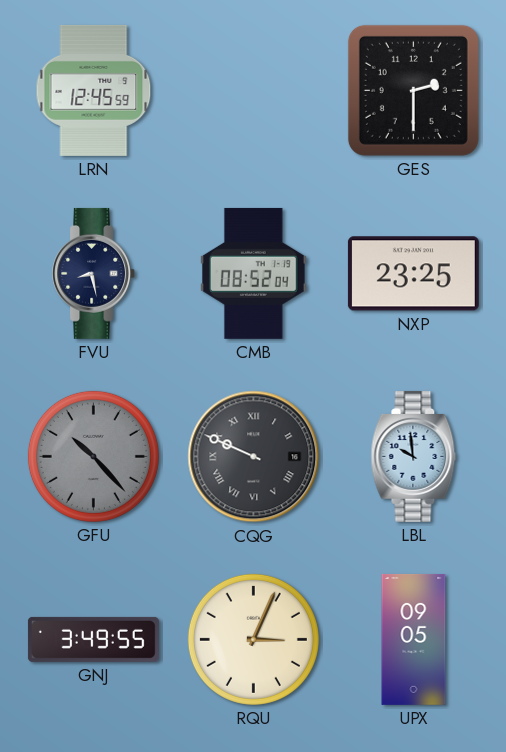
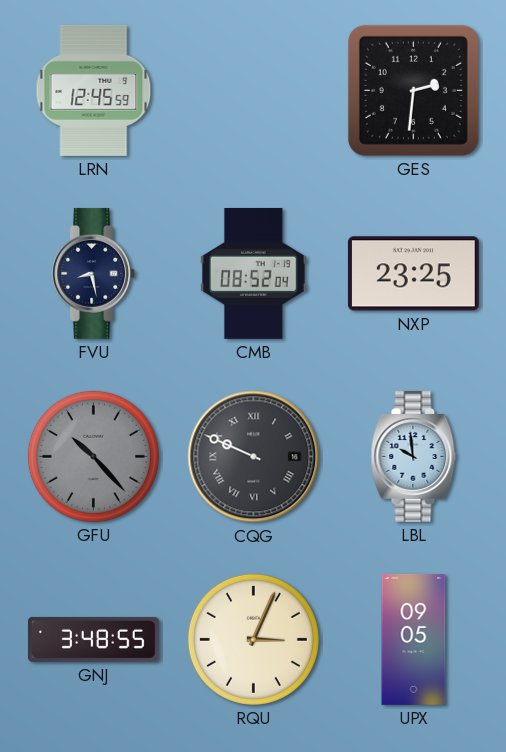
GES: 2:30 -> 2:31 (413, 90)
GNJ: 3:49 -> 3:48 (93, 639)
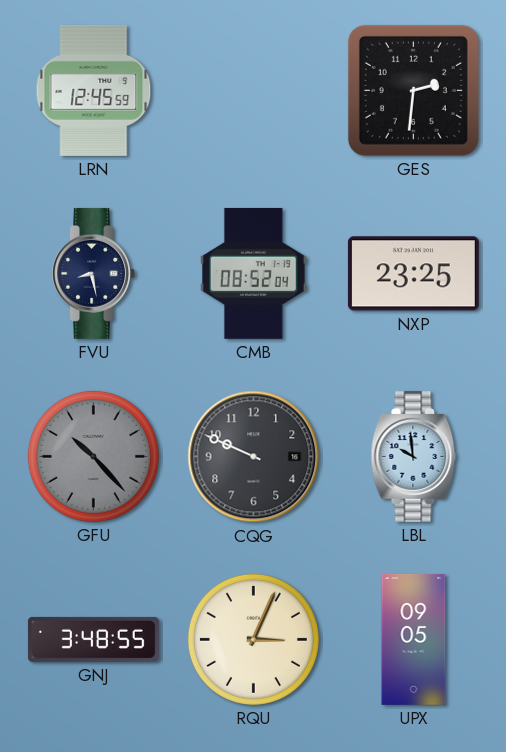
CQG numerals: Roman -> Arabic (254, 457)
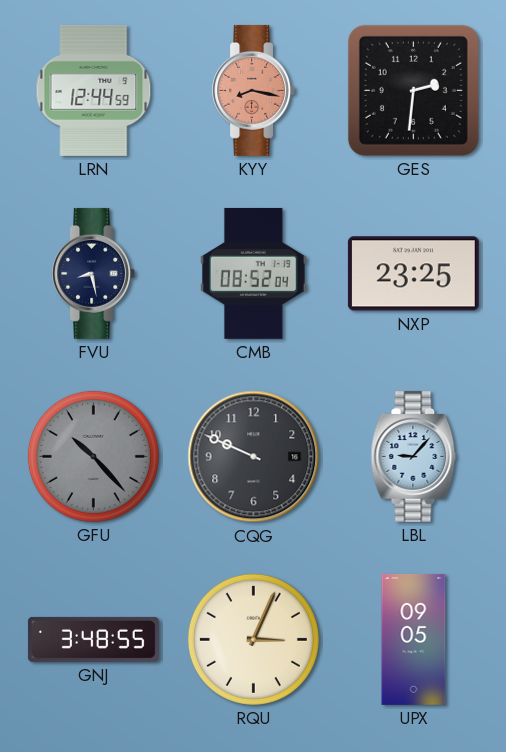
LRN: 12:45 -> 12:44 (94, 90)
KYY: none -> 8:17 (254, 90)
LBL: 9:59 -> 9:07 (414, 456)
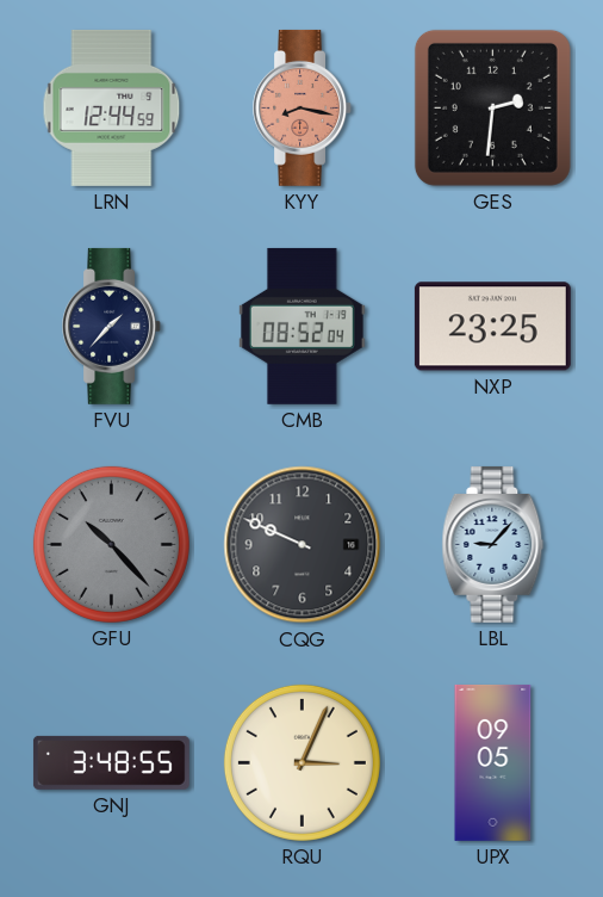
FVU: 8:28 -> 1:37 (112, 326)
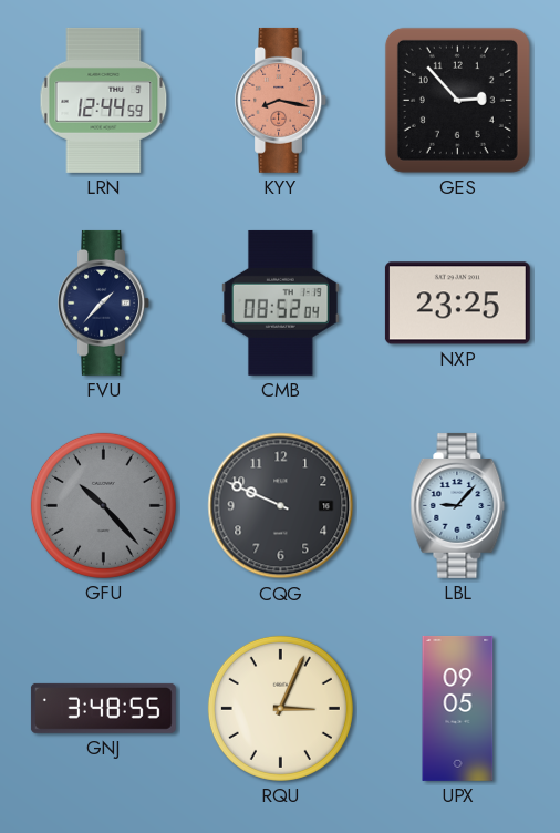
GES: 2:31 -> 2:53 (457, 100)
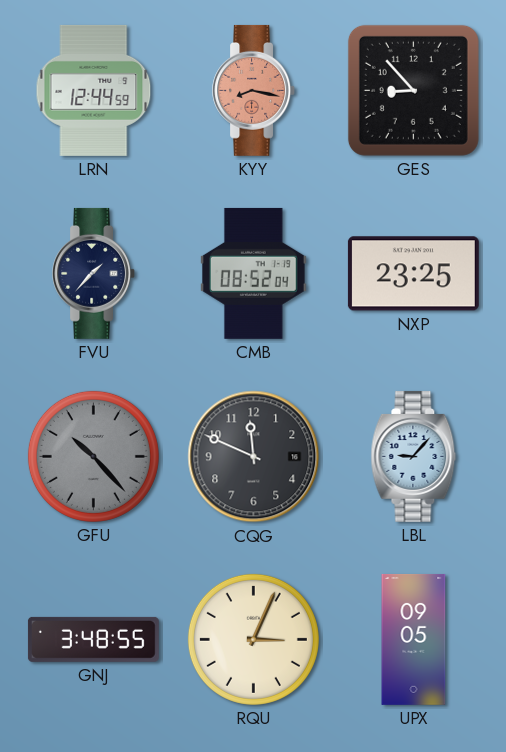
GES: 2:53 -> 8:53 (413, 90)
CQG: 9:49 -> 11:49 (254, 457)
